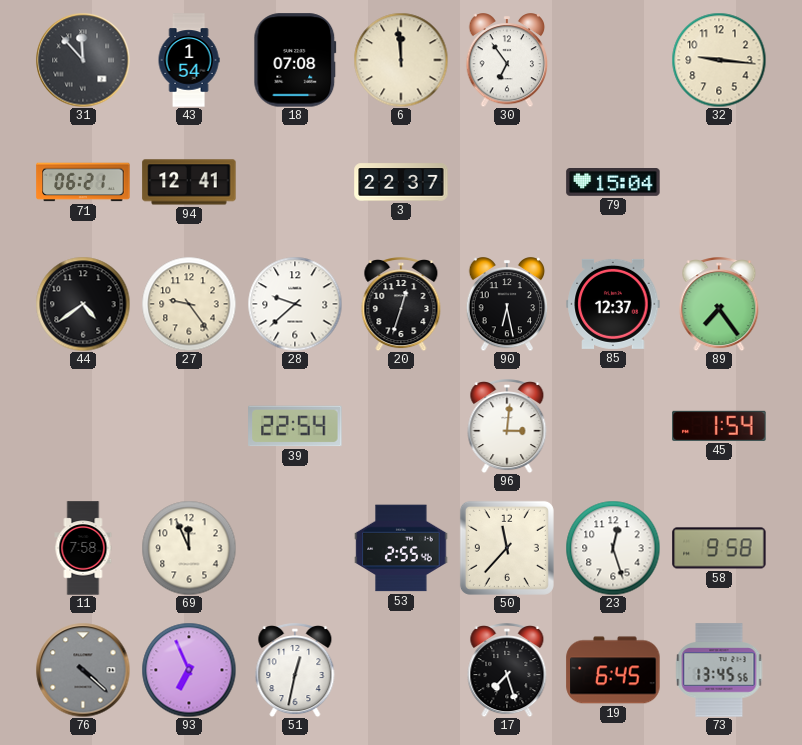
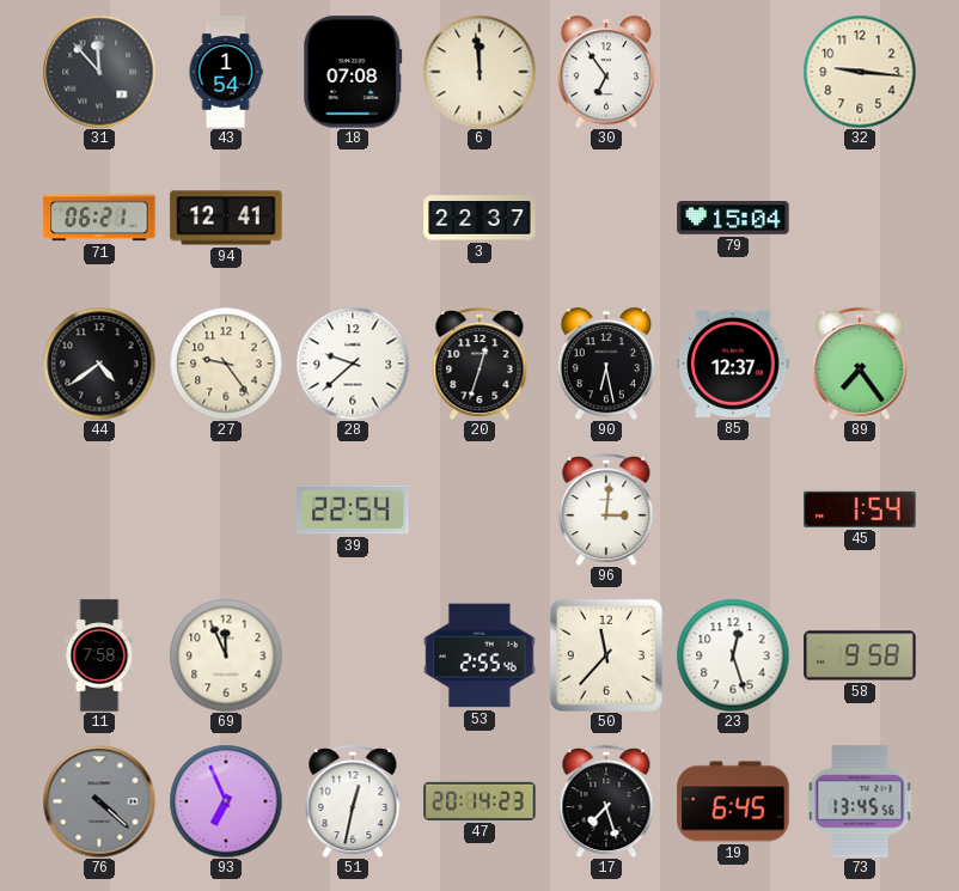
47: none -> 20:14 (480, 801)
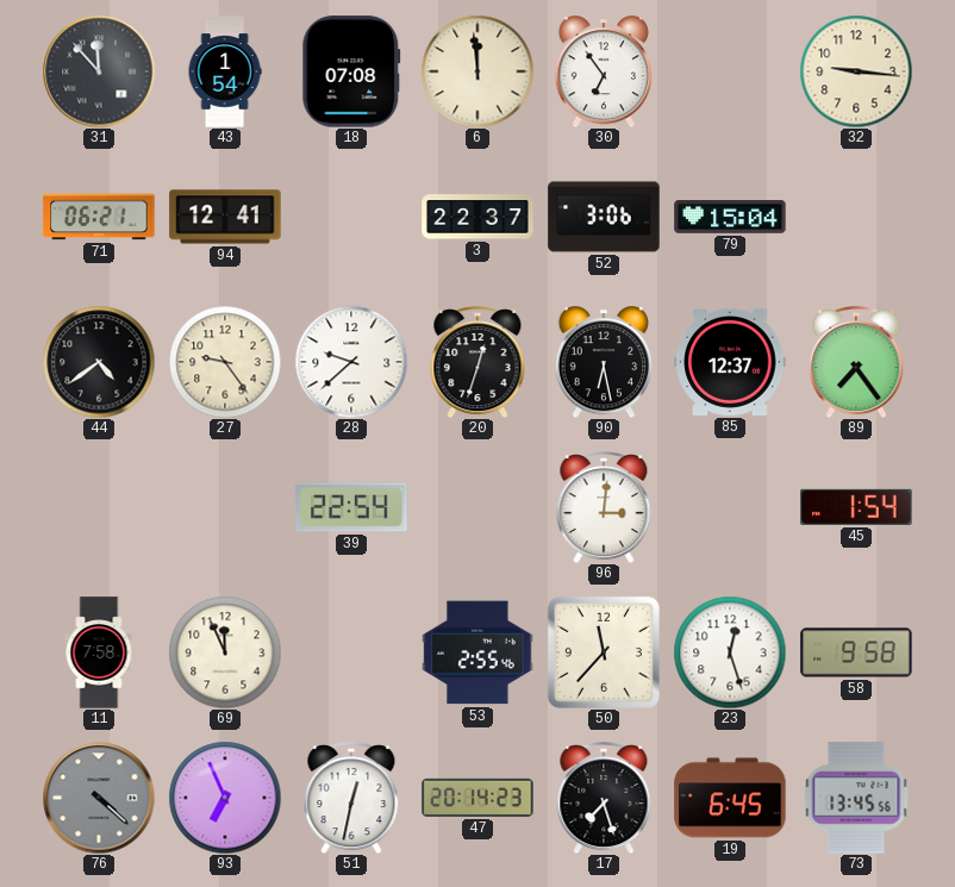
52: none -> 3:06 (604, 217)
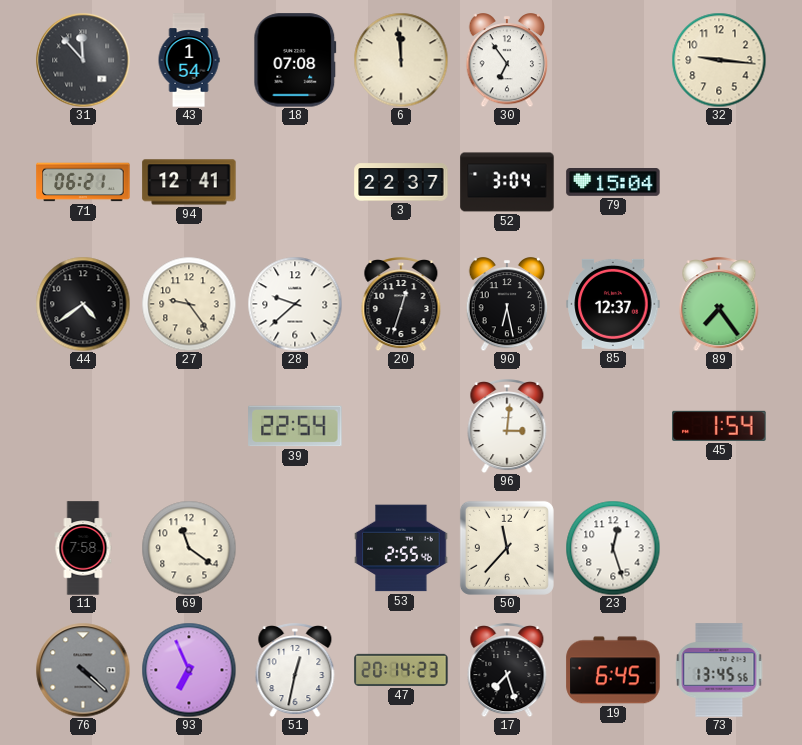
52: 3:06 -> 3:04 (507, 182)
69: 11:56 -> 11:21 (189, 548)
58: 9:58 -> none (856, 652)
